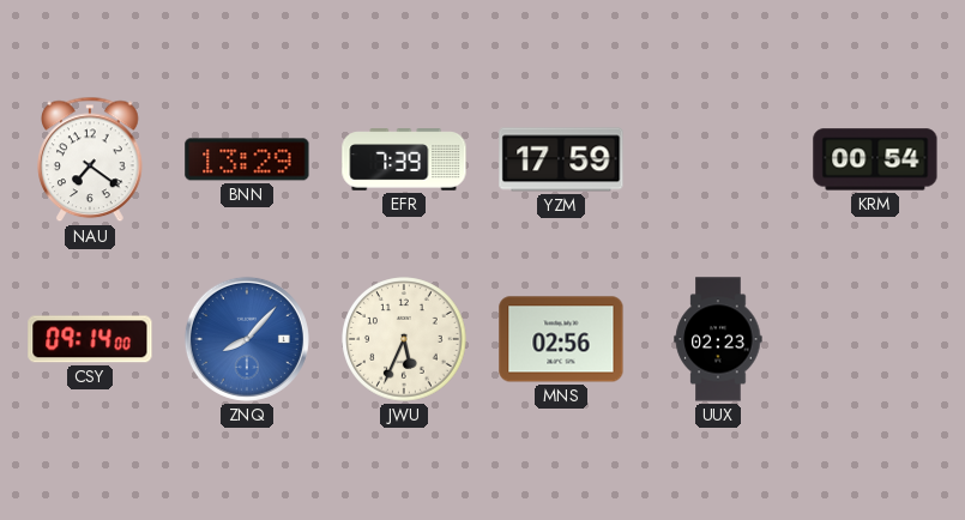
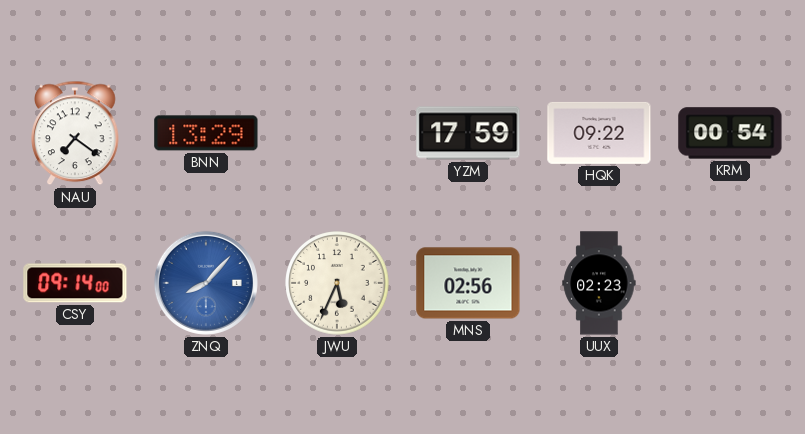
EFR: 7:39 -> none (404, 159)
HQK: none -> 09:22 (599, 133)
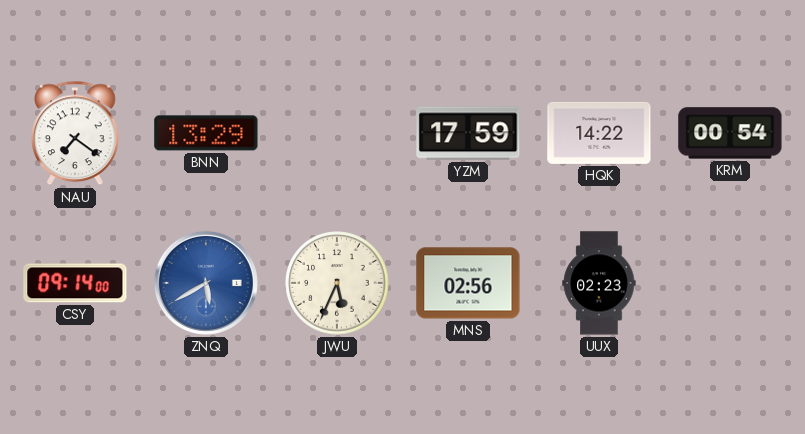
HQK: 09:22 -> 14:22 (599, 133)
ZNQ: 8:07 -> 5:40 (206, 283)
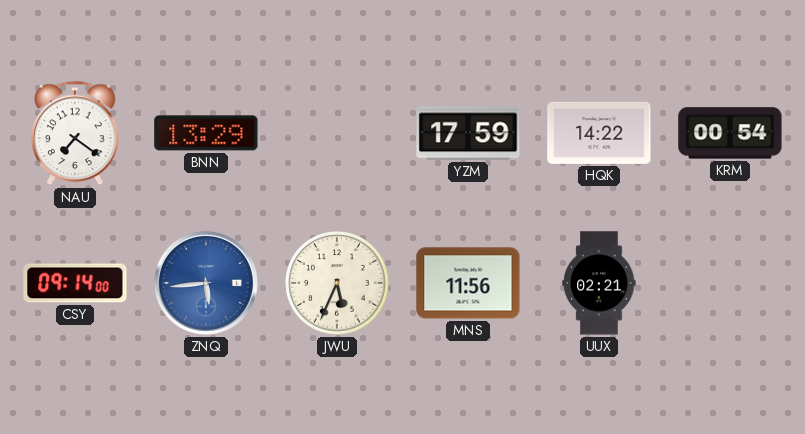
ZNQ: 5:40 -> 5:44 (206, 283)
MNS: 02:56 -> 11:56 (468, 283)
UUX: 02:23 -> 02:21 (599, 283)
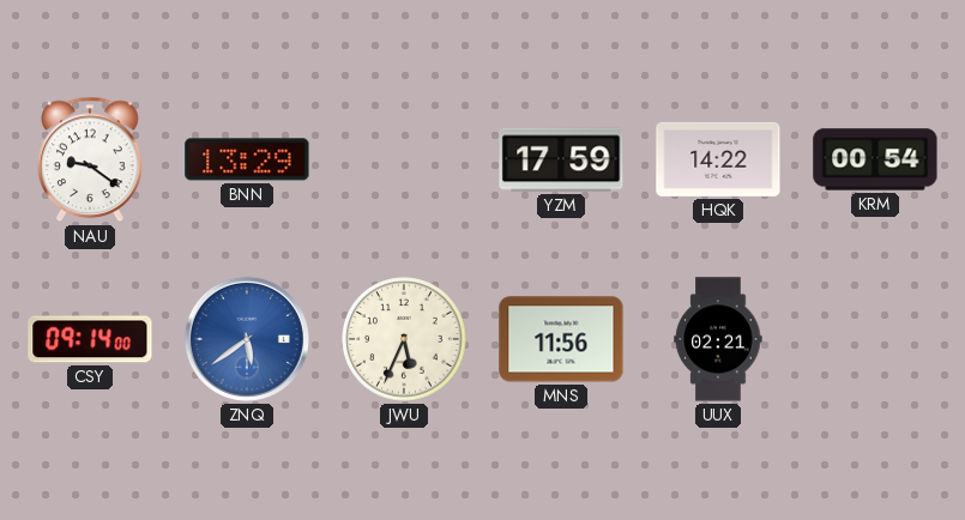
NAU: 7:21 -> 9:21 (90, 159)
ZNQ: 5:44 -> 5:39 (247, 339)
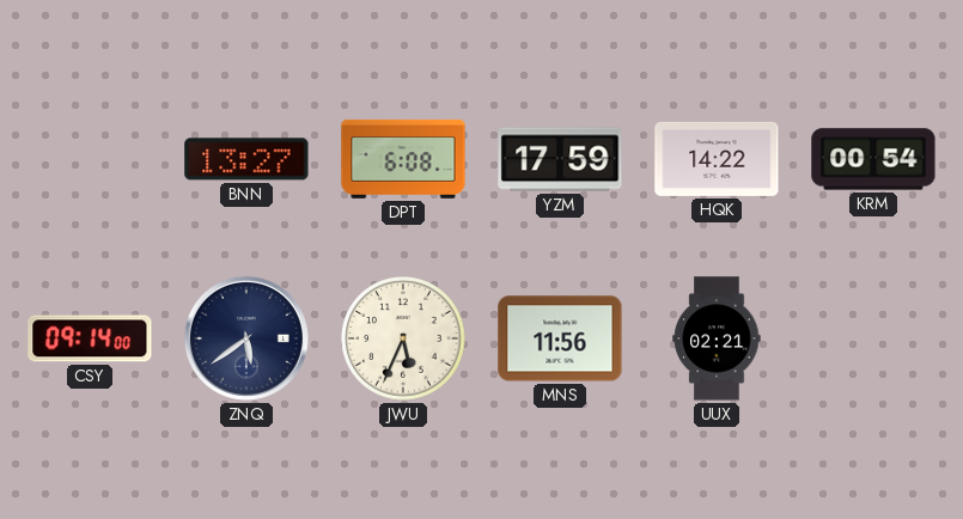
NAU: 9:21 -> none (90, 159)
BNN: 13:29 -> 13:27 (246, 159)
DPT: none -> 6:08 (403, 159)
ZNQ dial: blue -> navy (246, 338)
